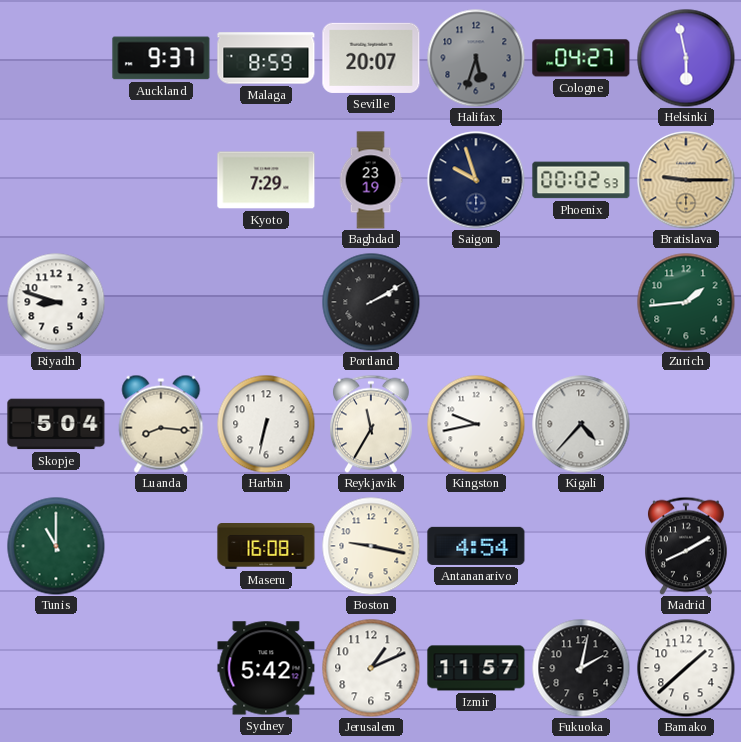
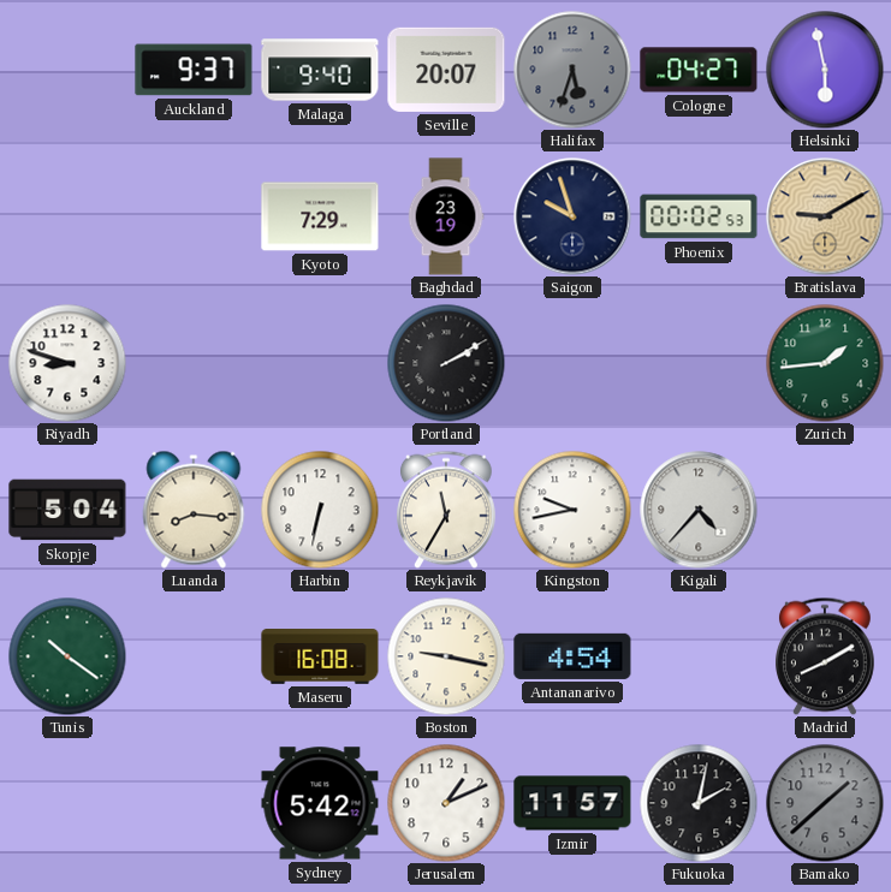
Malaga: 8:59 -> 9:40 (320, 70)
Bratislava: 9:15 -> 9:10 (825, 216)
Tunis: 11:00 -> 10:21 (67, 656)
Bamako dial: white -> grey (825, 803)
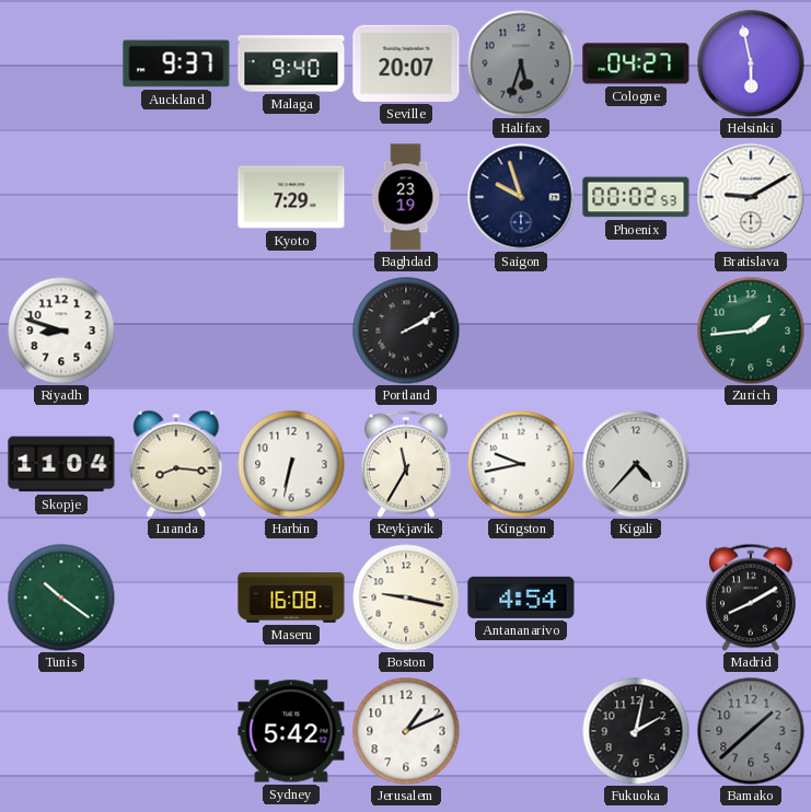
Bratislava dial: champagne -> white (751, 197)
Skopje: 5:04 -> 11:04 (61, 464)
Izmir: 11:57 -> none (572, 803)
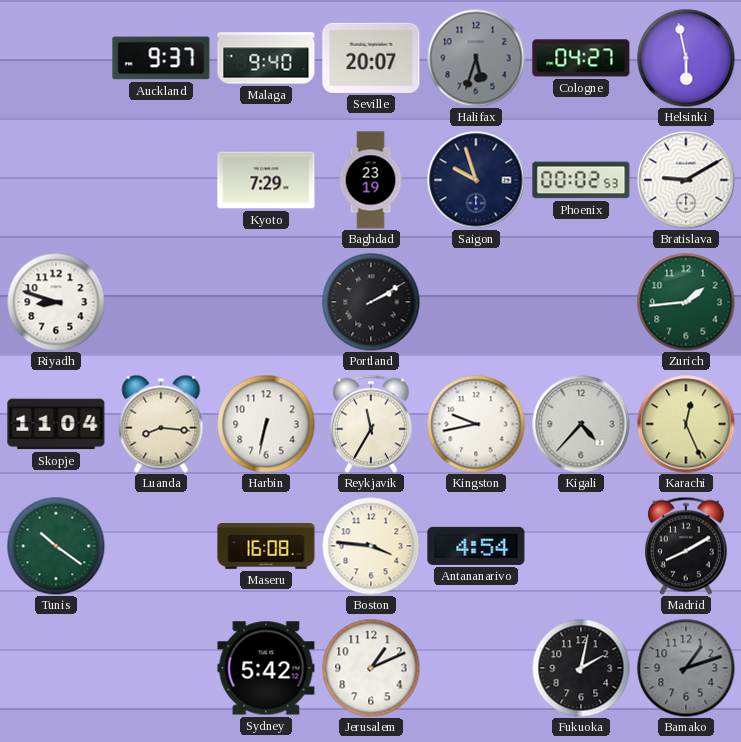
Karachi: none -> 12:26 (686, 424)
Boston: 9:17 -> 3:46 (371, 546)
Bamako: 1:38 -> 1:12 (686, 668)
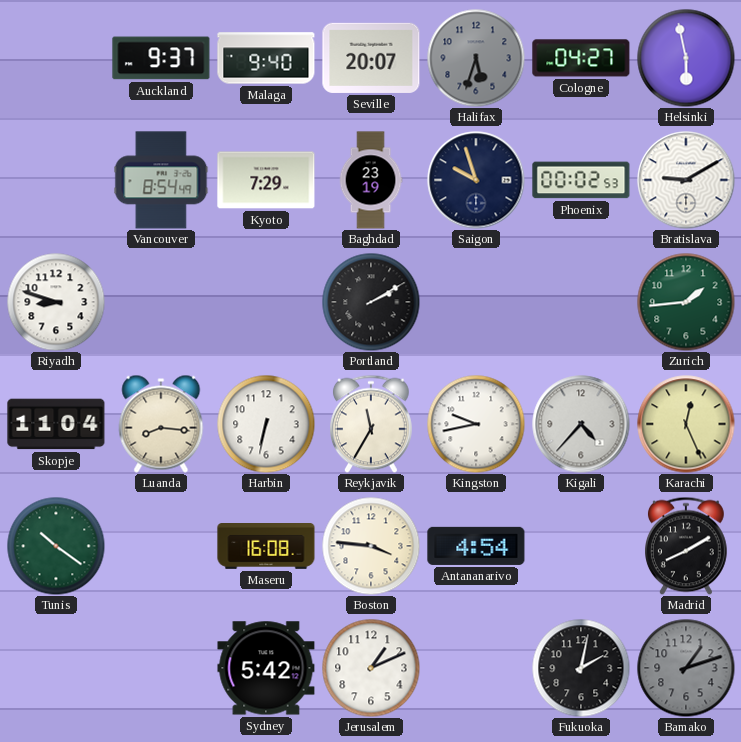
Vancouver: none -> 8:54 (161, 180)
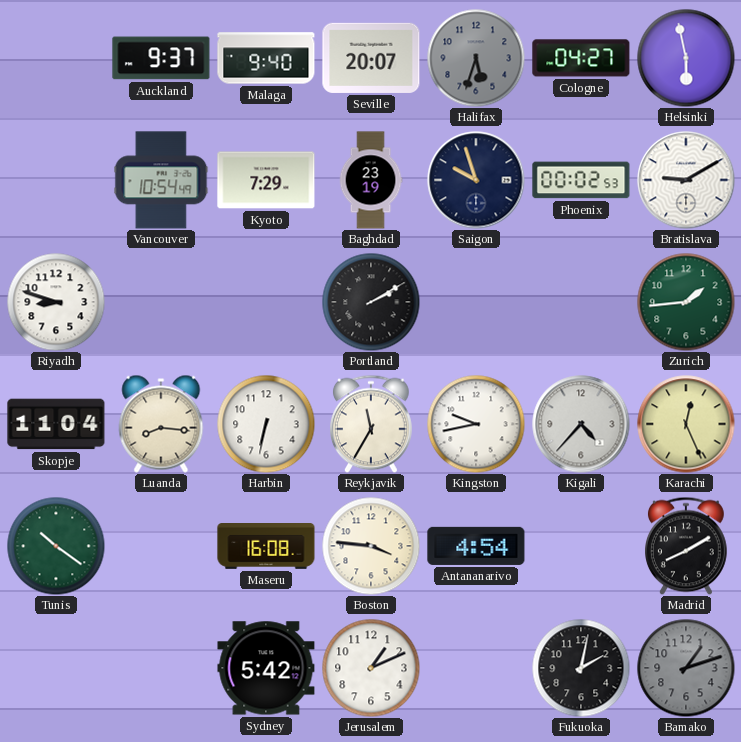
Vancouver: 8:54 -> 10:54 (161, 180)
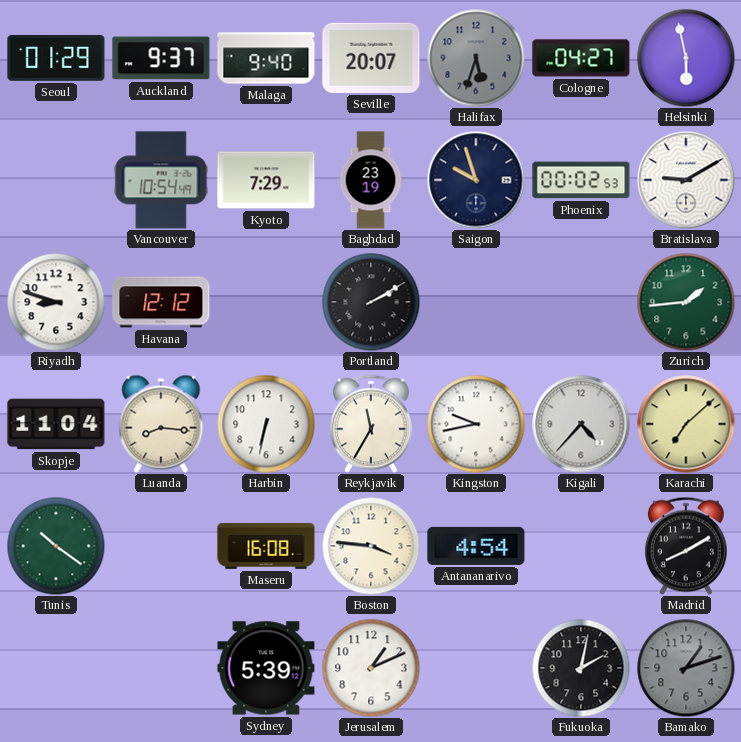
Seoul: none -> 01:29 (56, 58)
Havana: none -> 12:12 (161, 302)
Karachi: 12:26 -> 7:08 (686, 424)
Sydney: 5:42 -> 5:39 (266, 668)
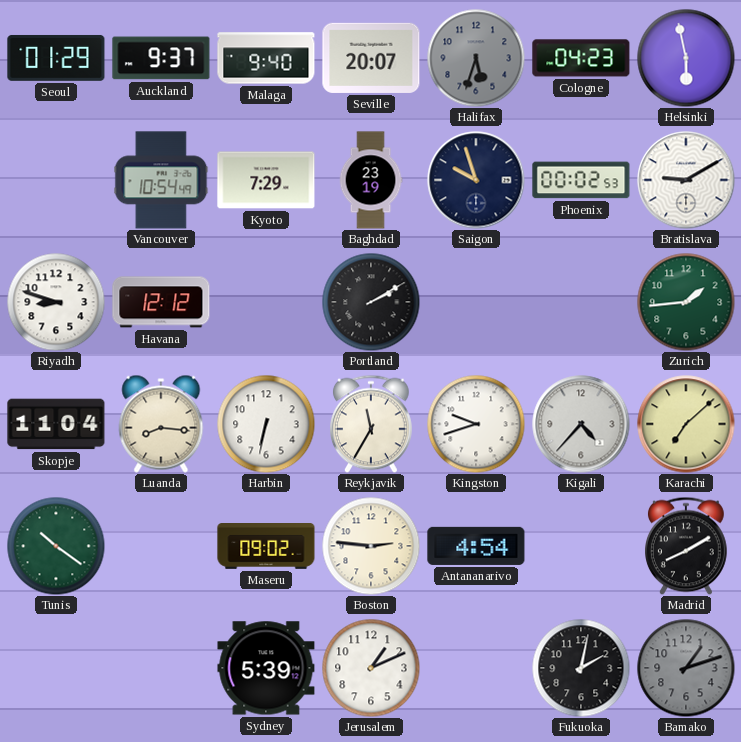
Cologne: 04:27 -> 04:23 (581, 58)
Kingston: 9:43 -> 9:42 (476, 424)
Maseru: 16:08 -> 09:02 (266, 547)
Boston: 3:46 -> 2:46 (371, 546)
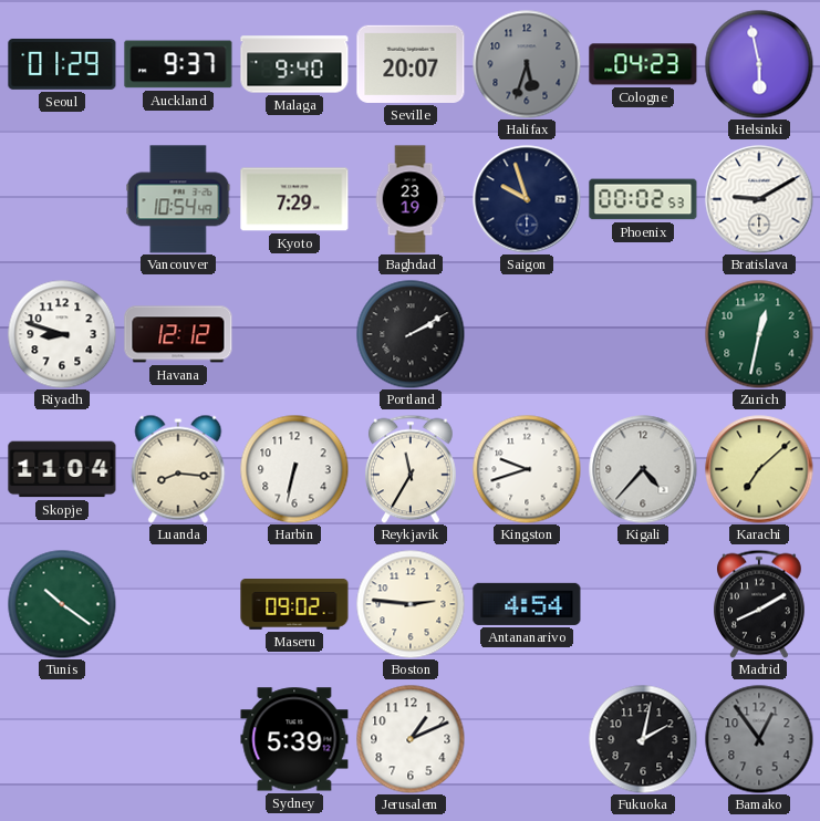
Zurich: 1:44 -> 12:32 (759, 334)
Bamako: 1:12 -> 12:54 (759, 739)
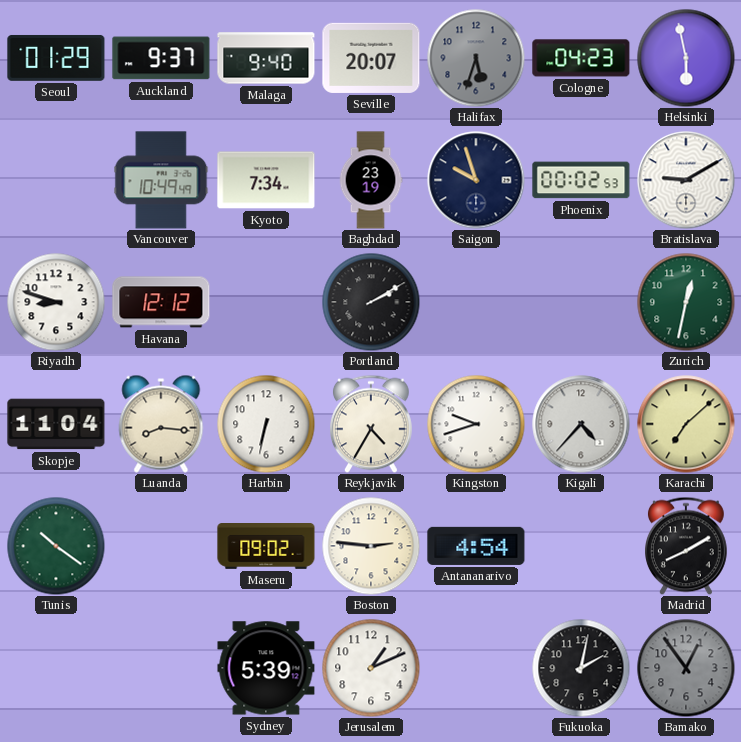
Vancouver: 10:54 -> 10:49 (161, 180)
Kyoto: 7:29 -> 7:34 (266, 180)
Reykjavik: 11:35 -> 4:35 (372, 424)
